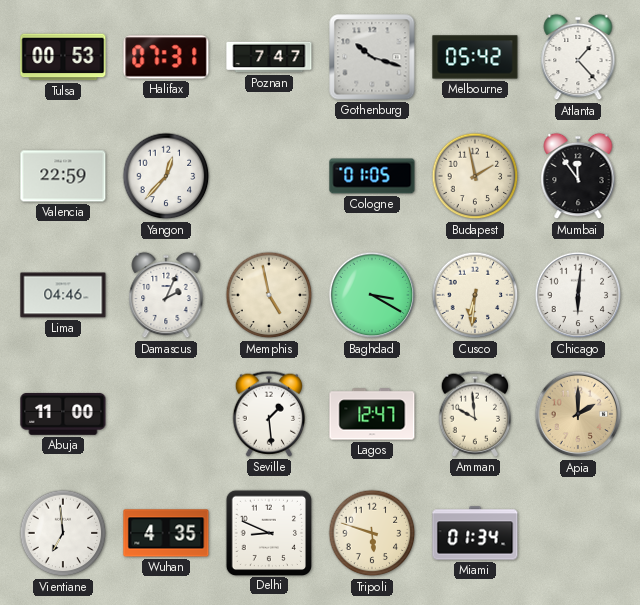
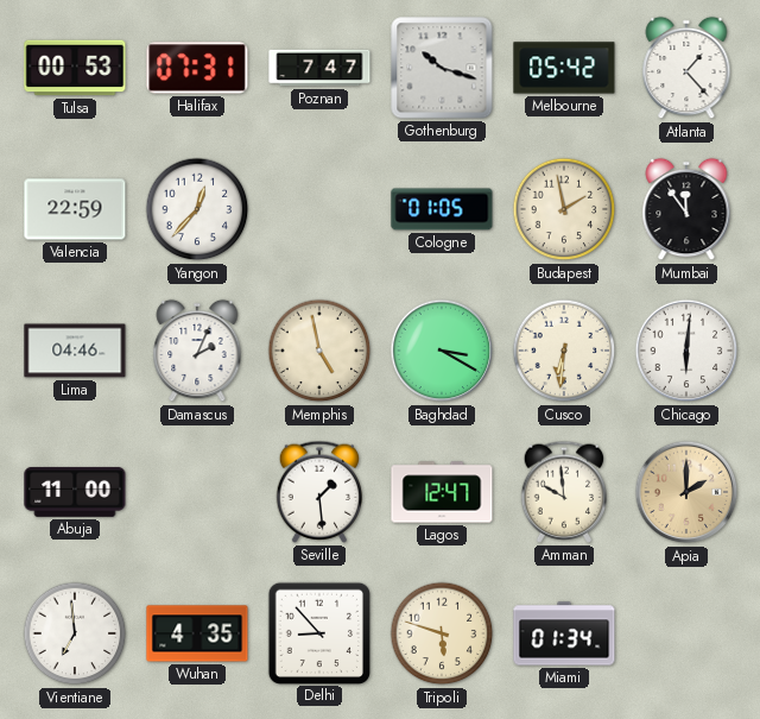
Delhi: 8:49 -> 8:53 (318, 632)
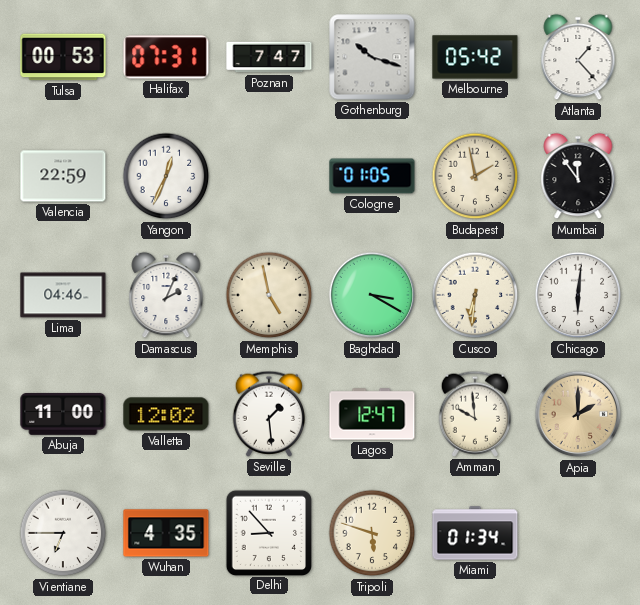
Yangon: 12:37 -> 12:34 (166, 176)
Valletta: none -> 12:02 (166, 414)
Vientiane: 6:59 -> 6:45 (63, 533)
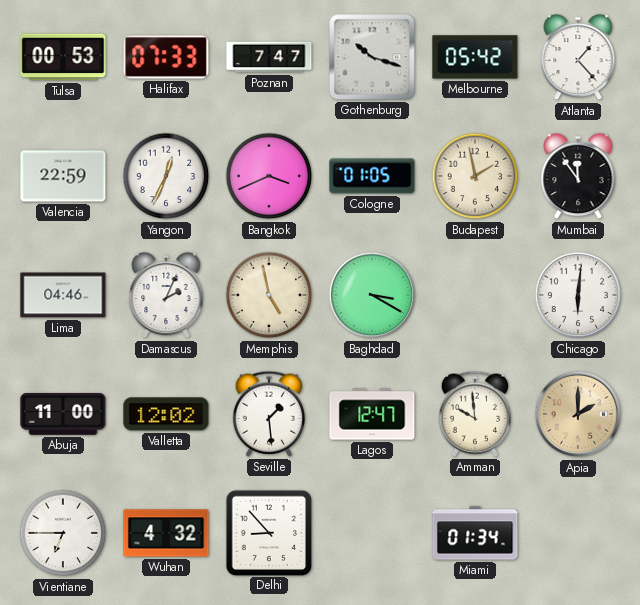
Halifax: 07:31 -> 07:33 (166, 57)
Bangkok: none -> 3:41 (269, 176)
Cusco: 6:31 -> none (475, 295)
Wuhan: 4:35 -> 4:32 (166, 533)
Tripoli: 5:48 -> none (372, 533)
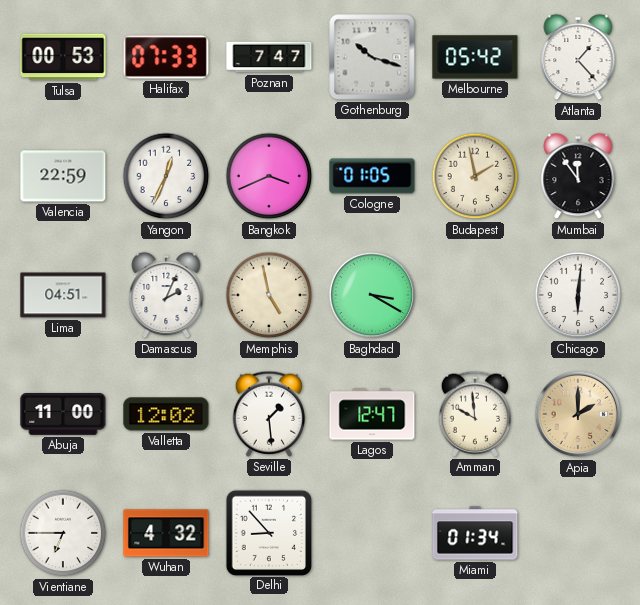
Lima: 04:46 -> 04:51 (63, 295)
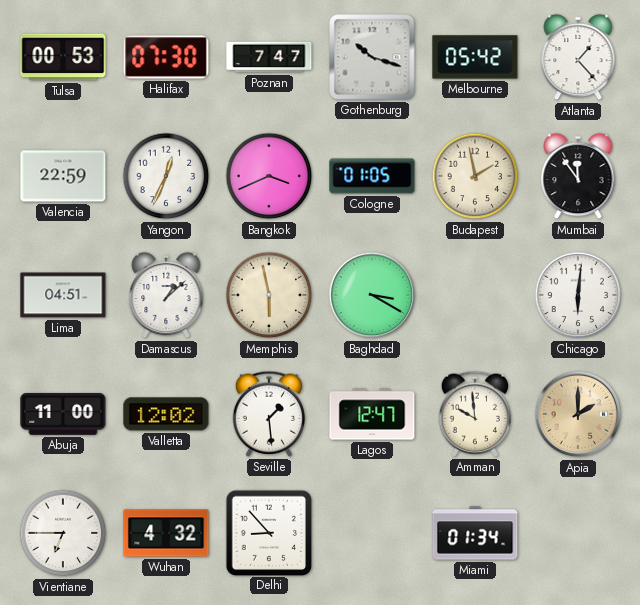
Halifax: 07:33 -> 07:30 (166, 57)
Damascus: 2:04 -> 1:08 (166, 295)
Memphis: 4:58 -> 5:58 (269, 295)
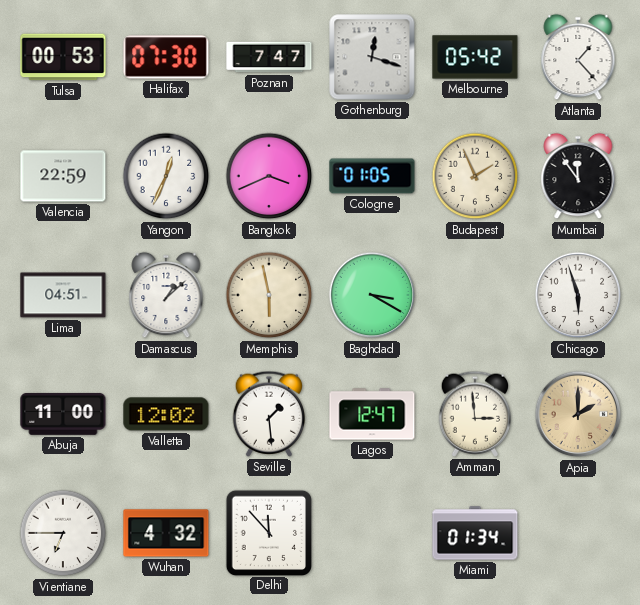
Gothenburg: 10:18 -> 12:18 (372, 57)
Budapest: 1:58 -> 1:56 (475, 176)
Chicago: 6:01 -> 5:57 (578, 295)
Amman: 9:59 -> 2:59 (475, 414)
Delhi: 8:53 -> 11:53 (268, 532)
